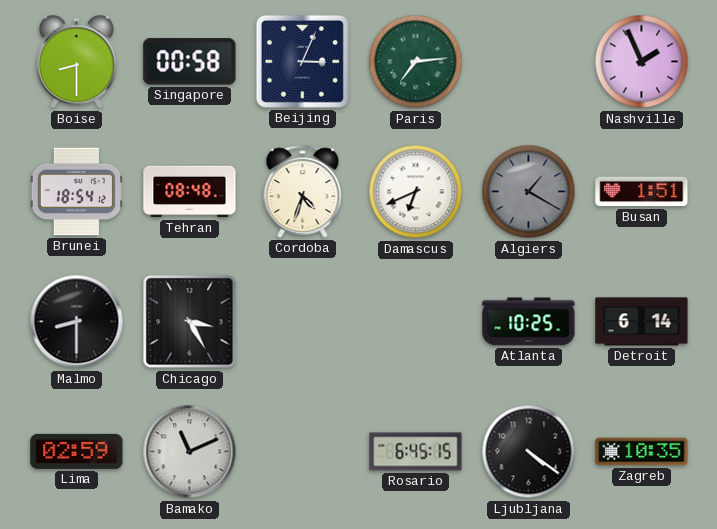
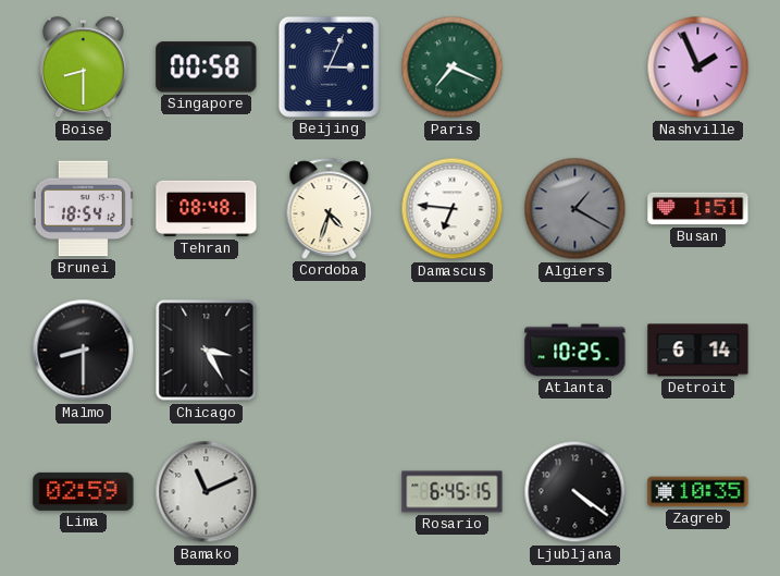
Paris: 7:14 -> 7:19 (453, 68)
Damascus: 6:41 -> 6:46 (453, 209)
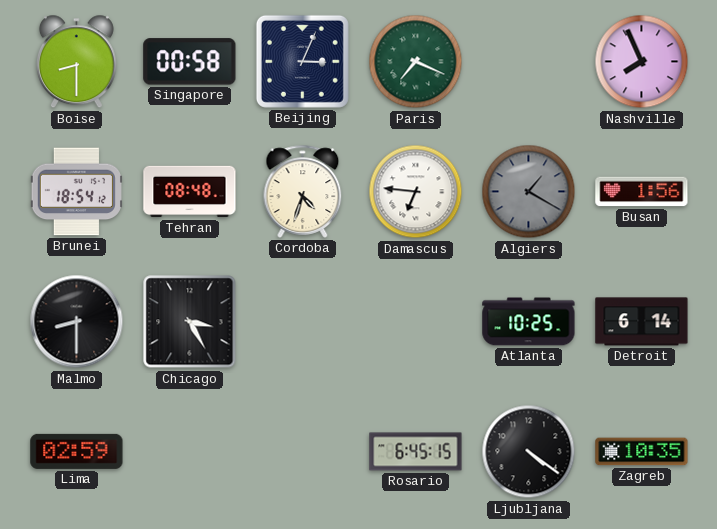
Nashville: 1:56 -> 7:56 (642, 62)
Busan: 1:51 -> 1:56 (642, 192)
Bamako: 11:11 -> none (207, 492)
